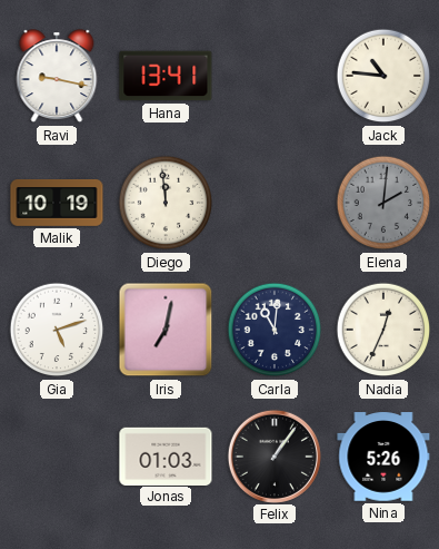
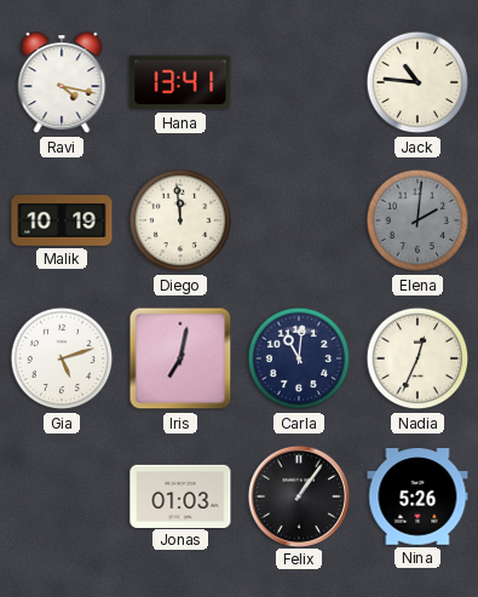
Ravi: 9:17 -> 4:17 (62, 84)
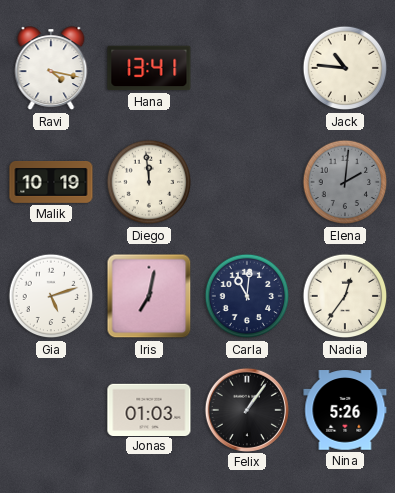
Nadia: 12:34 -> 12:36 (345, 296)
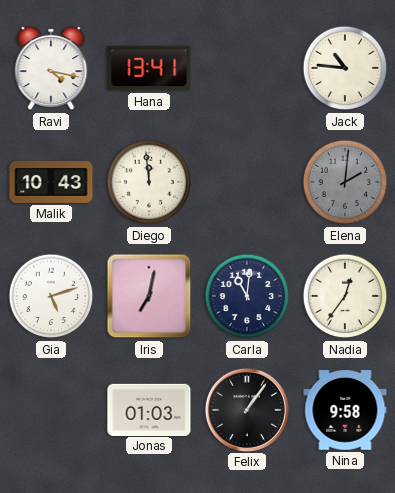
Malik: 10:19 -> 10:43 (51, 183)
Nina: 5:26 -> 9:58 (345, 410)
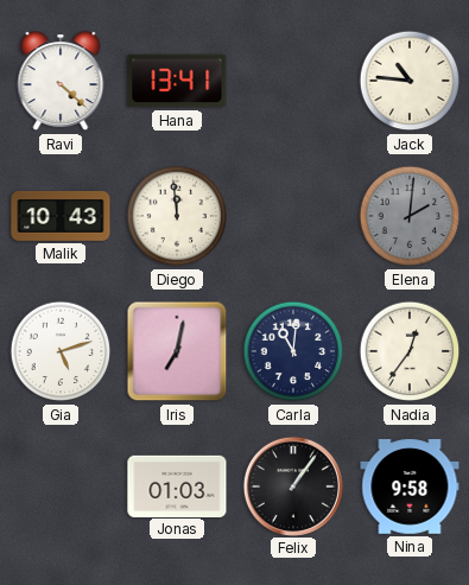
Ravi: 4:17 -> 4:22 (61, 82)
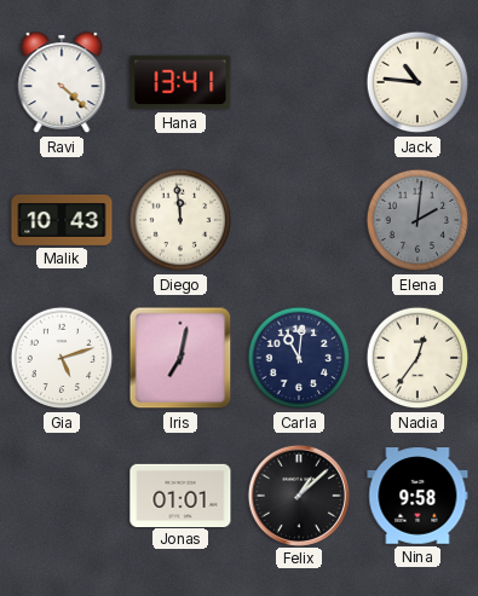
Jonas: 01:03 -> 01:01 (180, 494)
Felix: 1:06 -> 1:08 (298, 494)
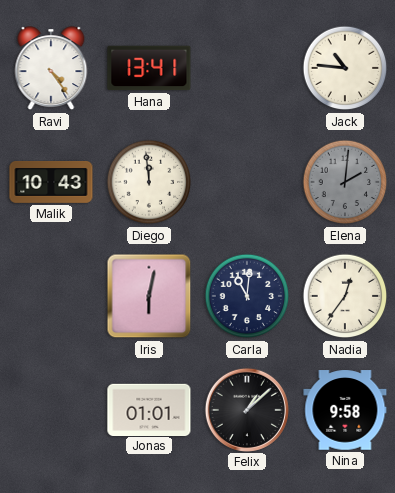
Ravi: 4:22 -> 4:24 (51, 69)
Gia: 5:12 -> none (62, 358)
Iris: 7:02 -> 6:02 (149, 296)
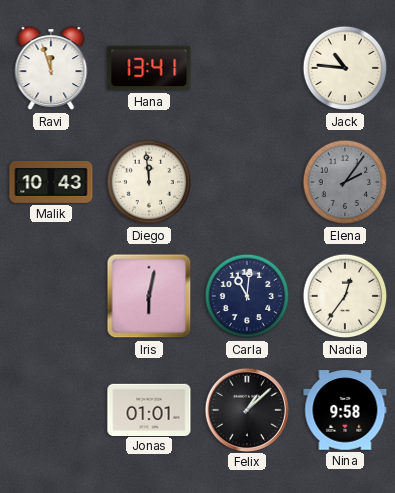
Ravi: 4:24 -> 11:57 (51, 69)
Elena: 2:01 -> 2:06 (345, 182)
